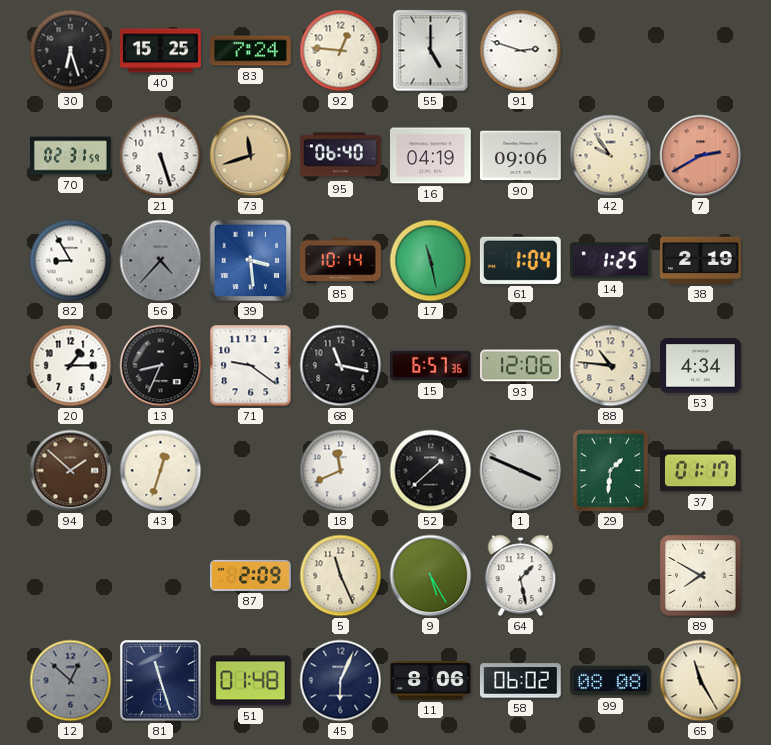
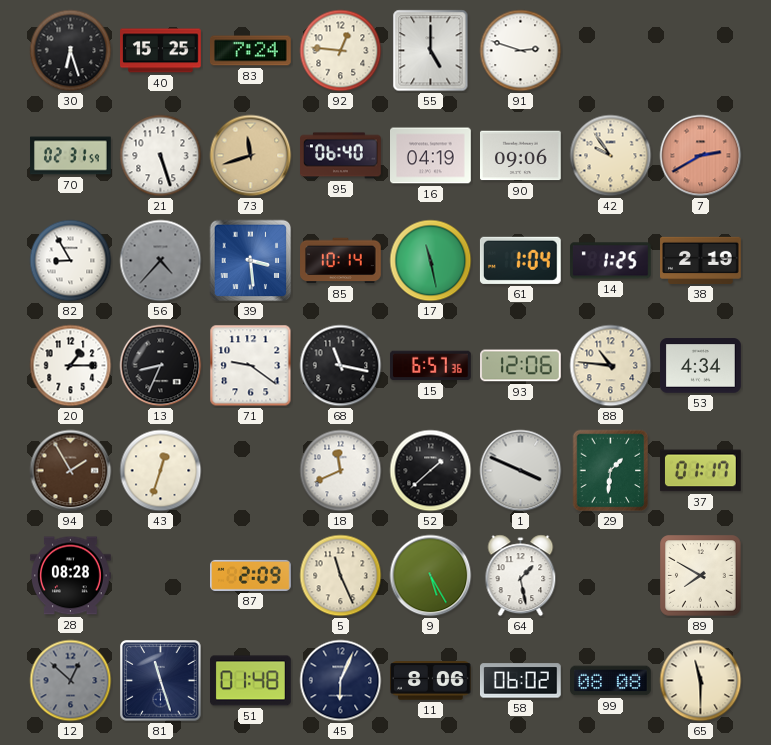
94: 1:52 -> 1:55 (71, 471)
28: none -> 08:28 (71, 576)
65: 11:25 -> 11:30 (701, 681)
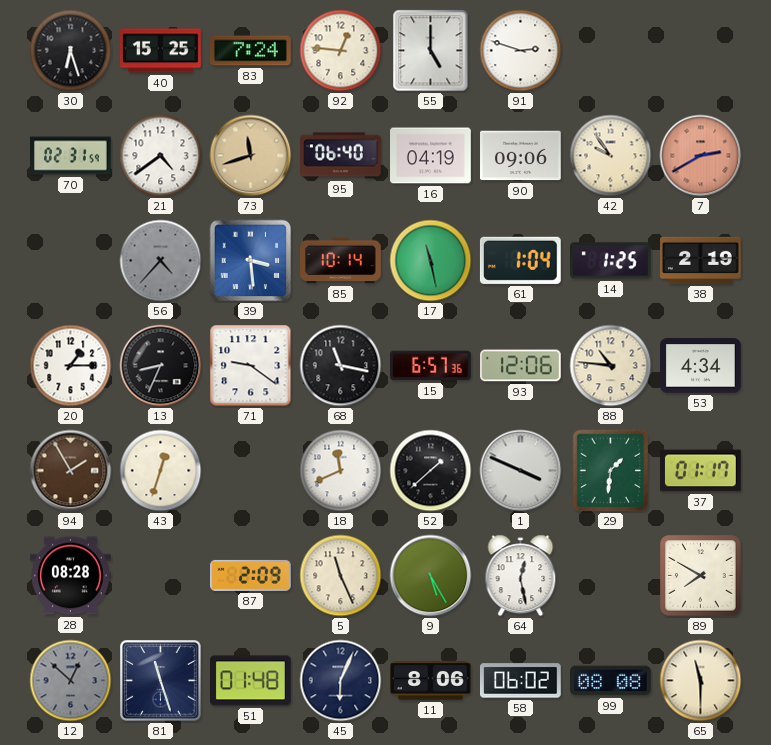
21: 5:27 -> 4:39 (161, 156)
82: 8:55 -> none (71, 261)
64: 1:28 -> 12:28 (521, 576)
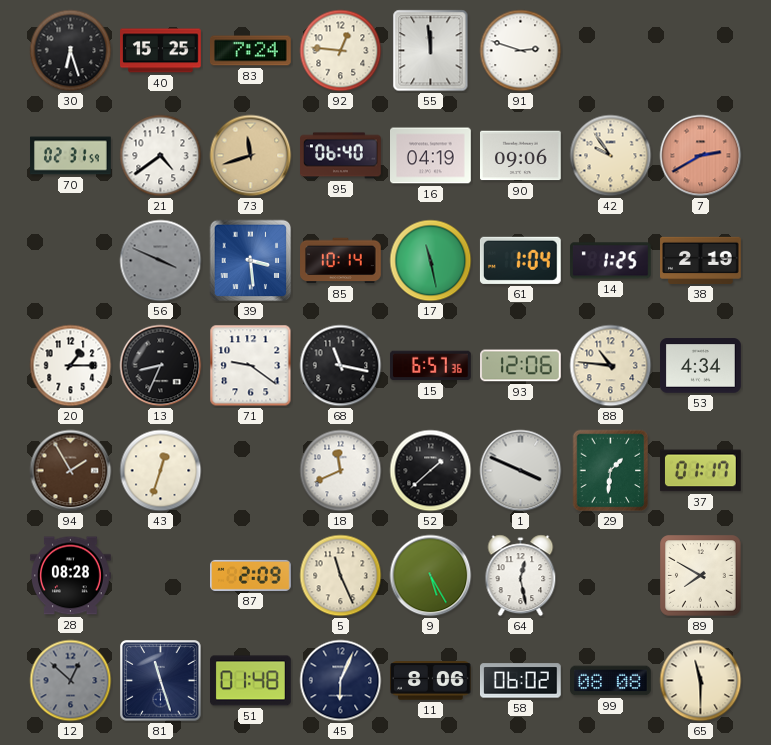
55: 5:00 -> 11:59 (431, 51)
56: 4:37 -> 3:49 (161, 261)
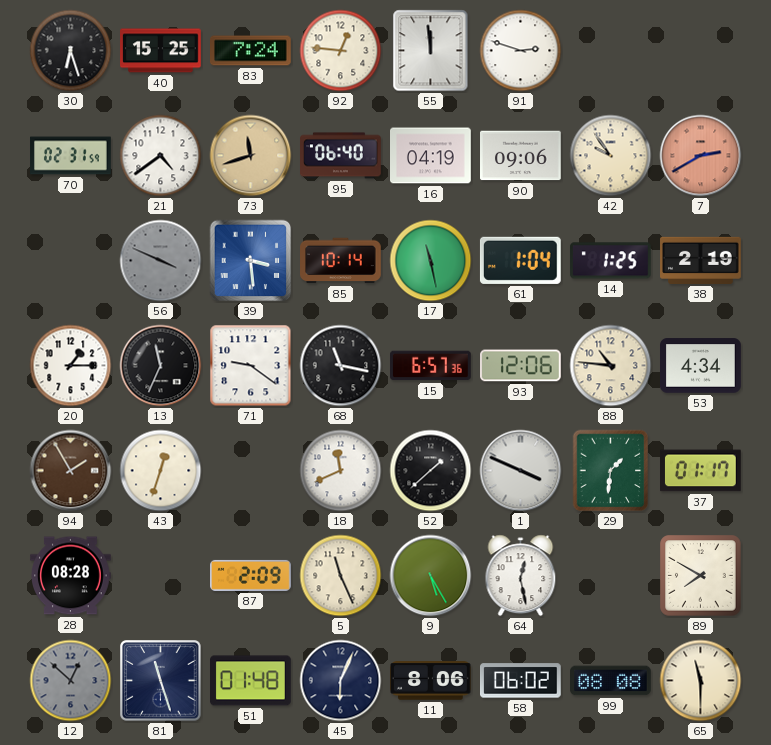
13: 8:34 -> 11:34 (161, 366)
